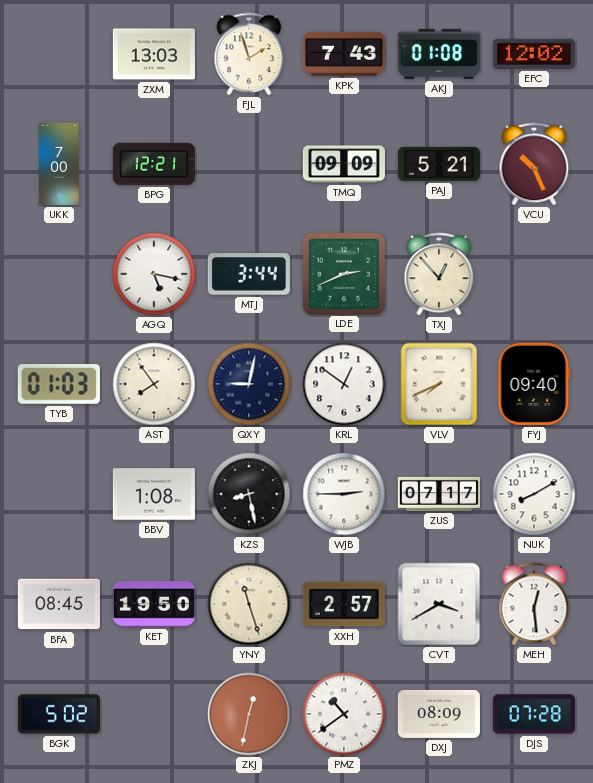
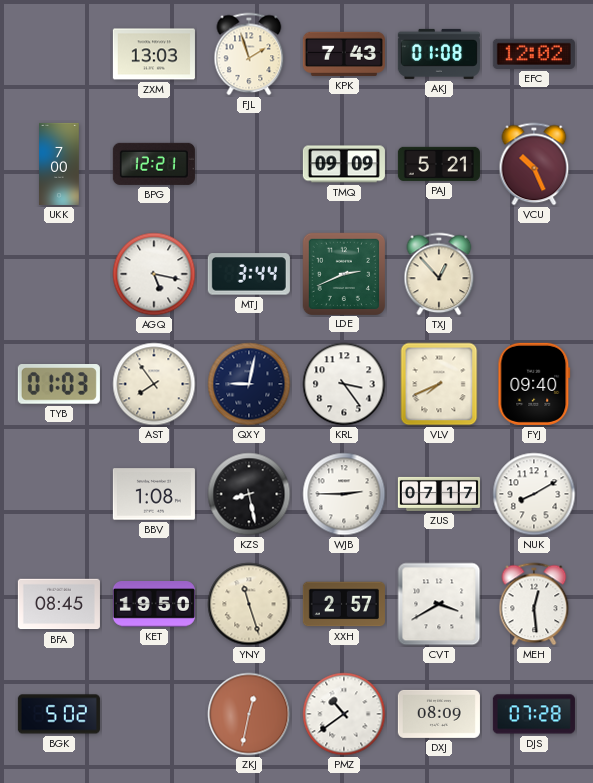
KRL: 12:51 -> 3:24 (344, 384)
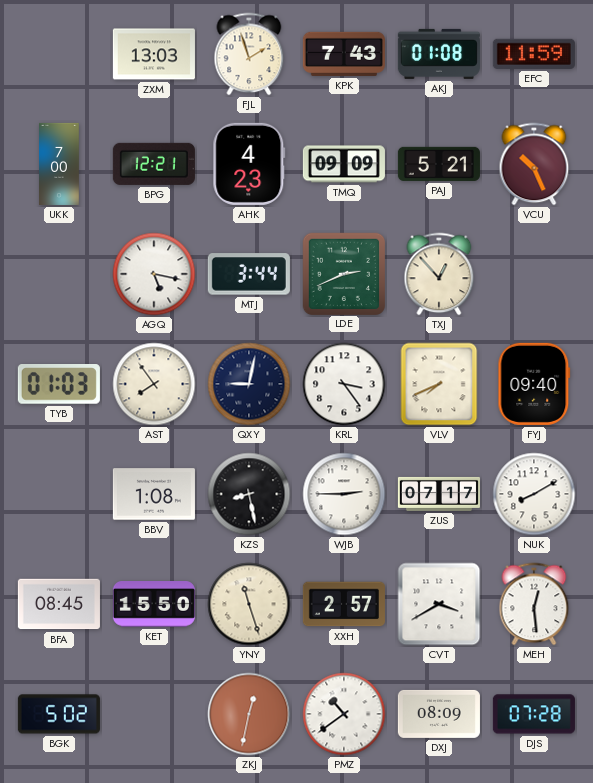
EFC: 12:02 -> 11:59 (534, 54)
AHK: none -> 4:23 (249, 164)
KET: 19:50 -> 15:50 (154, 604)
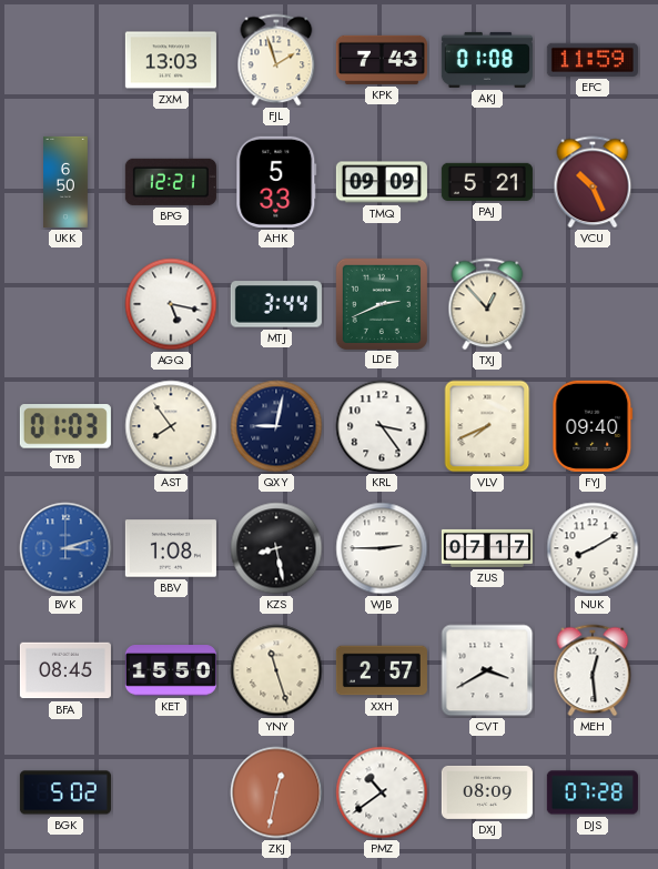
UKK: 7:00 -> 6:50 (65, 182)
AHK: 4:23 -> 5:33 (276, 182)
BVK: none -> 3:12 (65, 548)
